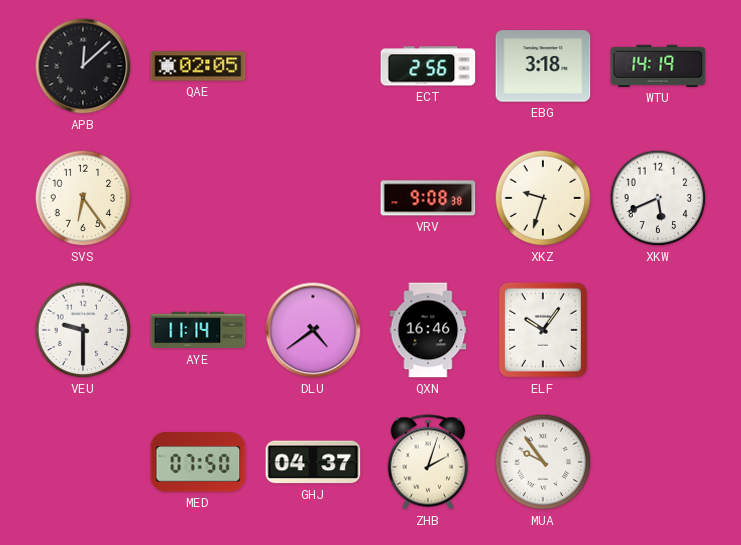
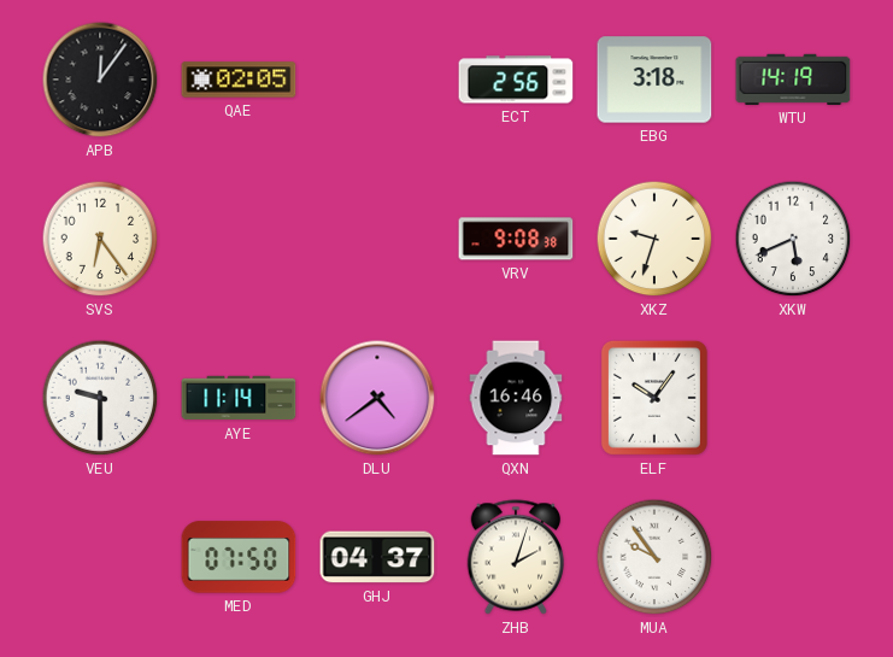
APB: 12:08 -> 12:06 (100, 80)
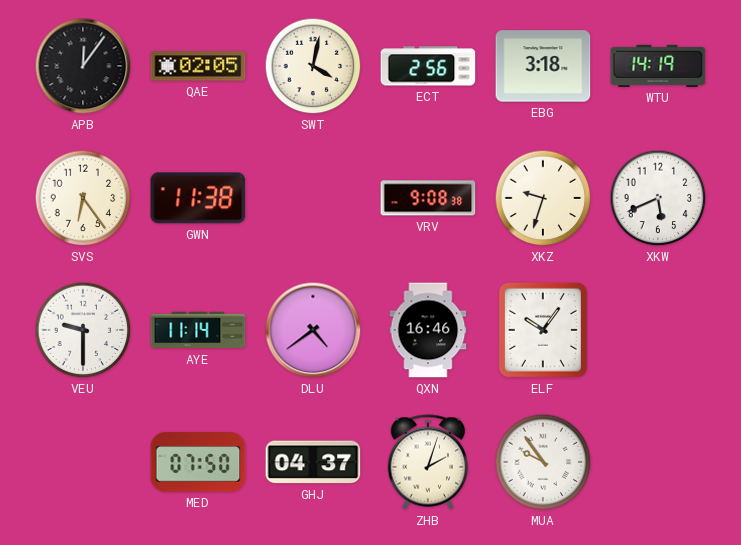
SWT: none -> 4:02 (313, 66)
GWN: none -> 11:38 (198, 198)
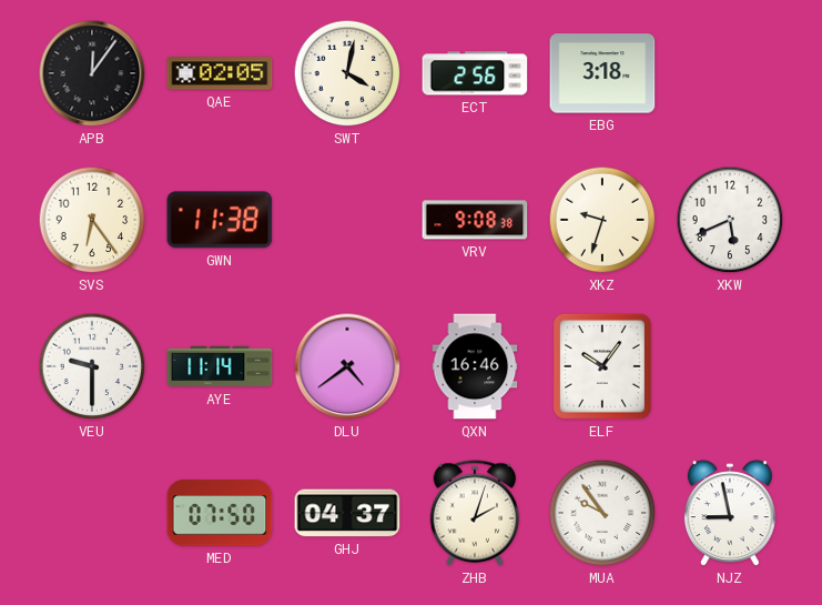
WTU: 14:19 -> none (658, 66)
NJZ: none -> 8:58 (730, 514)
